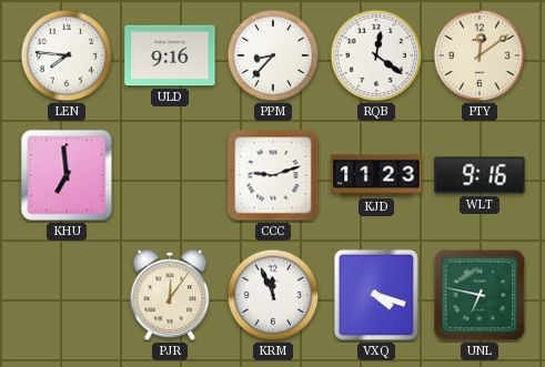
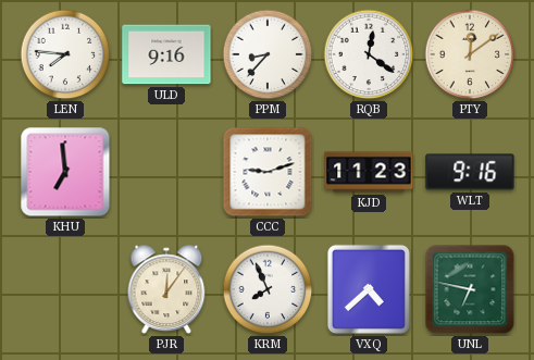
KRM: 11:56 -> 7:56 (268, 289)
VXQ: 4:18 -> 4:38 (369, 289)
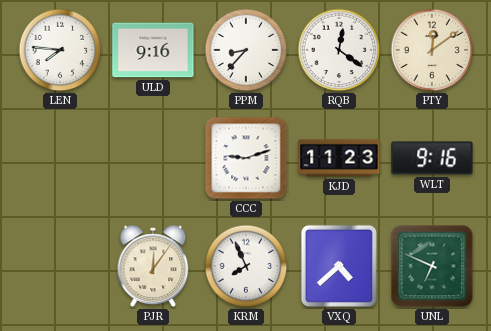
KHU: 6:59 -> none (65, 172)
UNL: 6:47 -> 6:49 (432, 266)
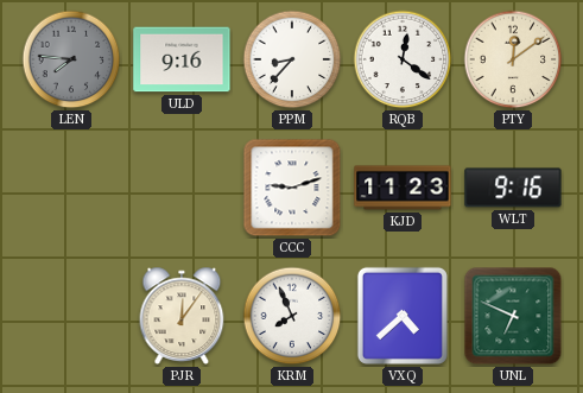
LEN dial: white -> grey (71, 59)
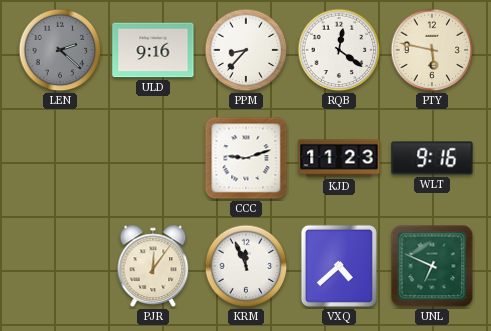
LEN: 7:46 -> 2:22 (60, 50)
PTY: 12:09 -> 5:47 (432, 50)
KRM: 7:56 -> 11:56 (246, 266)
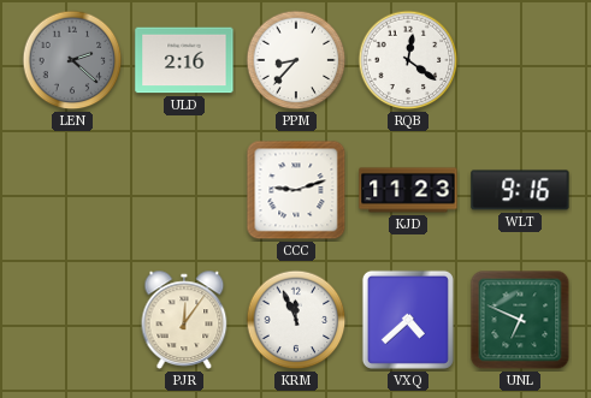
ULD: 9:16 -> 2:16 (184, 60)
PTY: 5:47 -> none (432, 50)
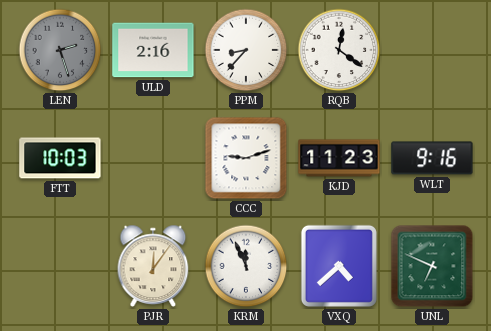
LEN: 2:22 -> 2:27 (60, 50)
FTT: none -> 10:03 (60, 158)
